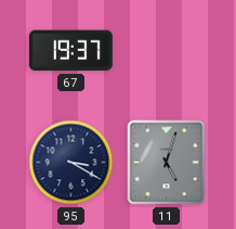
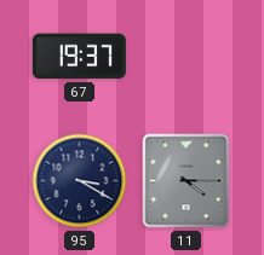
11: 5:03 -> 4:15 (186, 181)
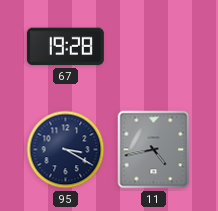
67: 19:37 -> 19:28 (65, 47)
11: 4:15 -> 4:43 (154, 150)
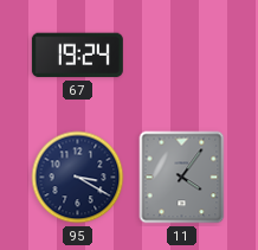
67: 19:28 -> 19:24 (77, 56)
11: 4:43 -> 4:06 (182, 178)
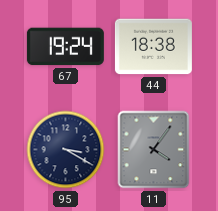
44: none -> 18:38 (153, 47)
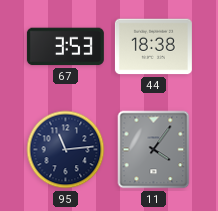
67: 19:24 -> 3:53 (65, 47)
95: 3:20 -> 11:14 (66, 150)
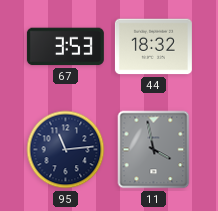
44: 18:38 -> 18:32 (153, 47)
11: 4:06 -> 3:58 (154, 150)
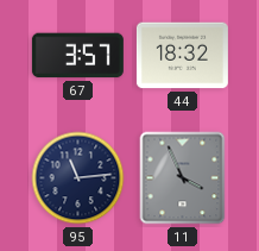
67: 3:53 -> 3:57 (77, 56)
11: 3:58 -> 3:56 (183, 178)
